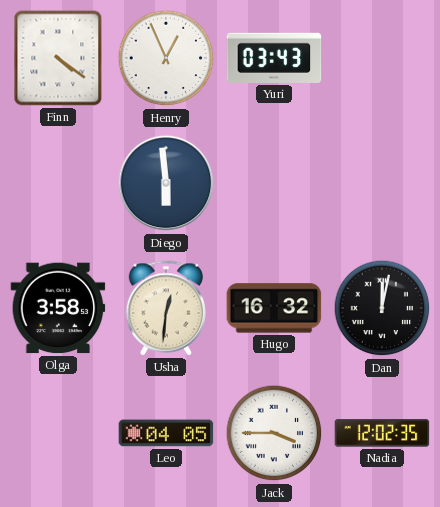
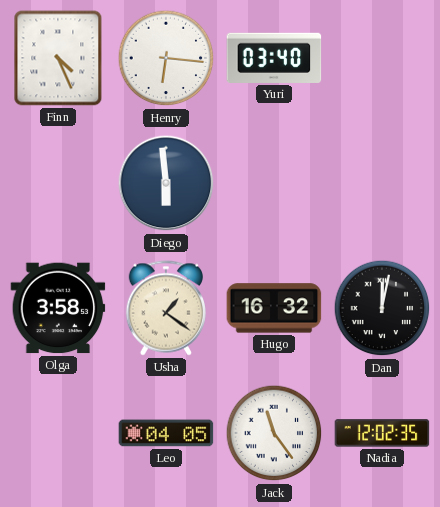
Finn: 4:21 -> 4:26 (58, 58)
Henry: 12:56 -> 6:16 (166, 58)
Yuri: 03:43 -> 03:40 (274, 58)
Usha: 12:31 -> 1:21 (166, 308)
Jack: 3:45 -> 11:24 (274, 433)
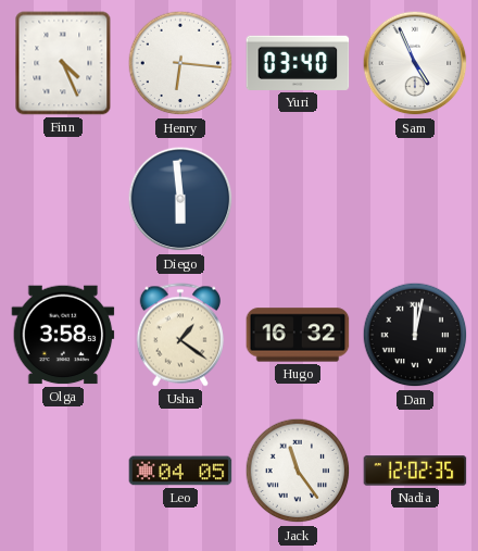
Sam: none -> 4:56 (415, 63)
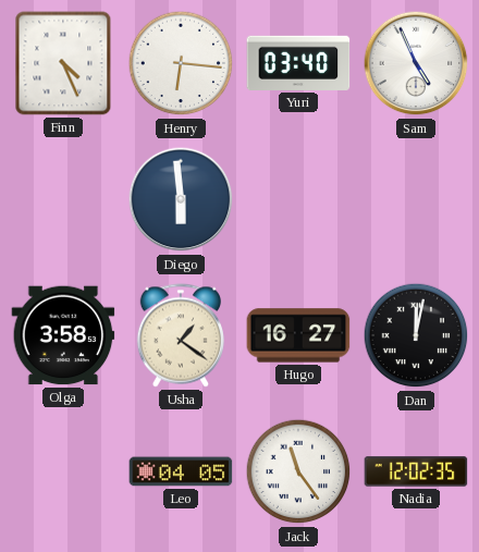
Hugo: 16:32 -> 16:27 (298, 335)
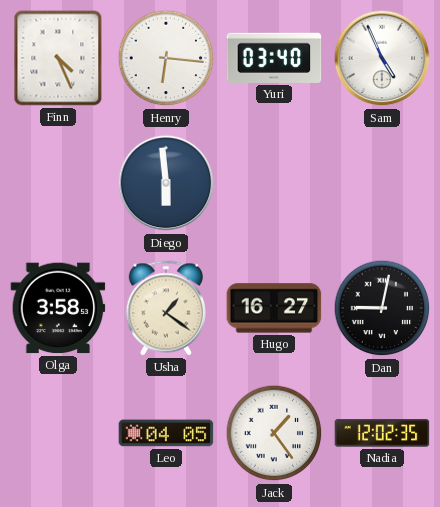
Dan: 12:02 -> 9:02 (382, 308)
Jack: 11:24 -> 1:24 (274, 433)
